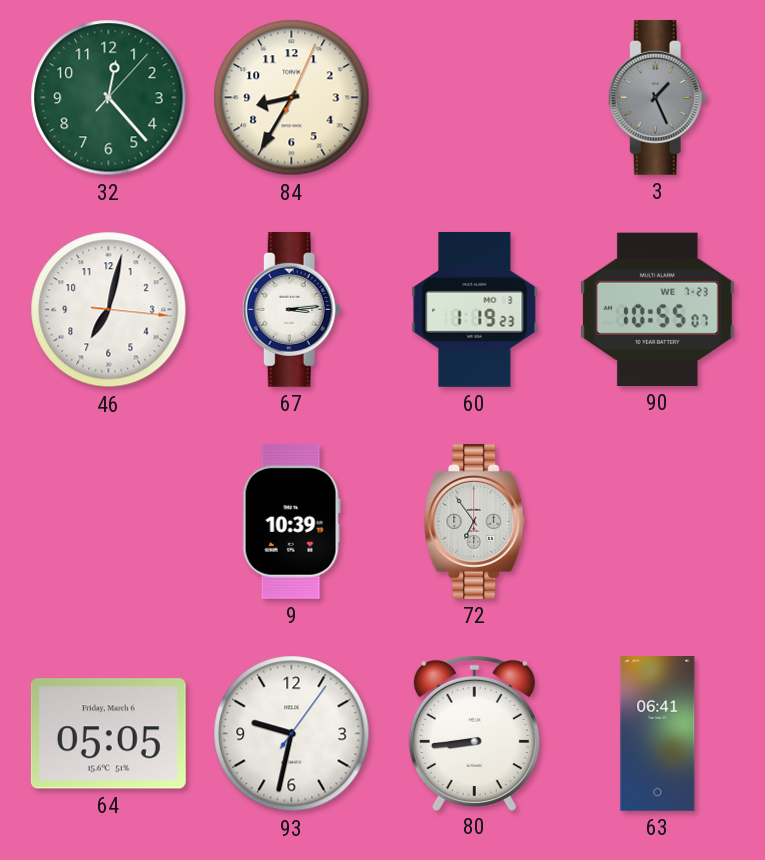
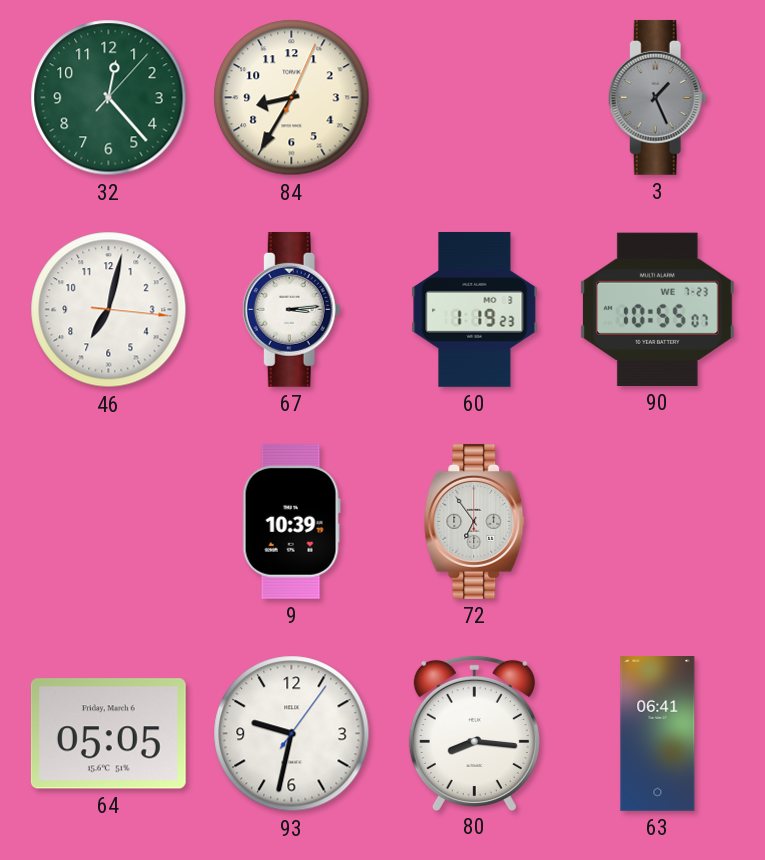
80: 8:44 -> 8:16 (474, 733)
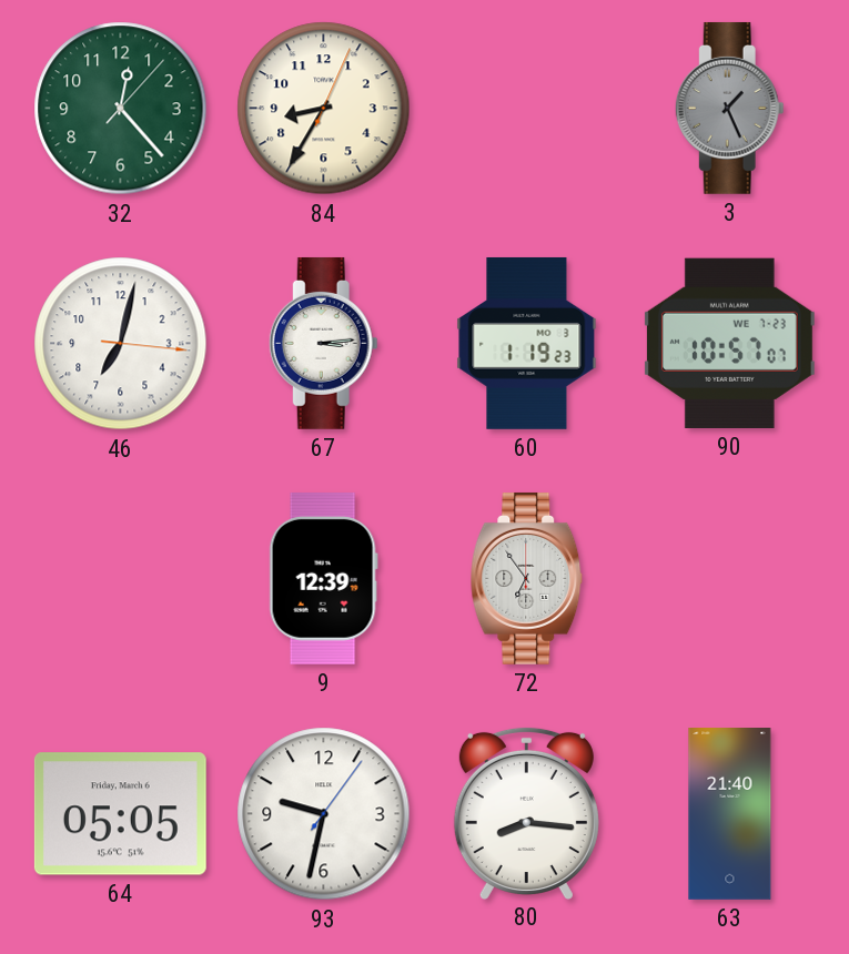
90: 10:55 -> 10:57 (729, 343)
9: 10:39 -> 12:39 (323, 578)
63: 06:41 -> 21:40 (730, 814)
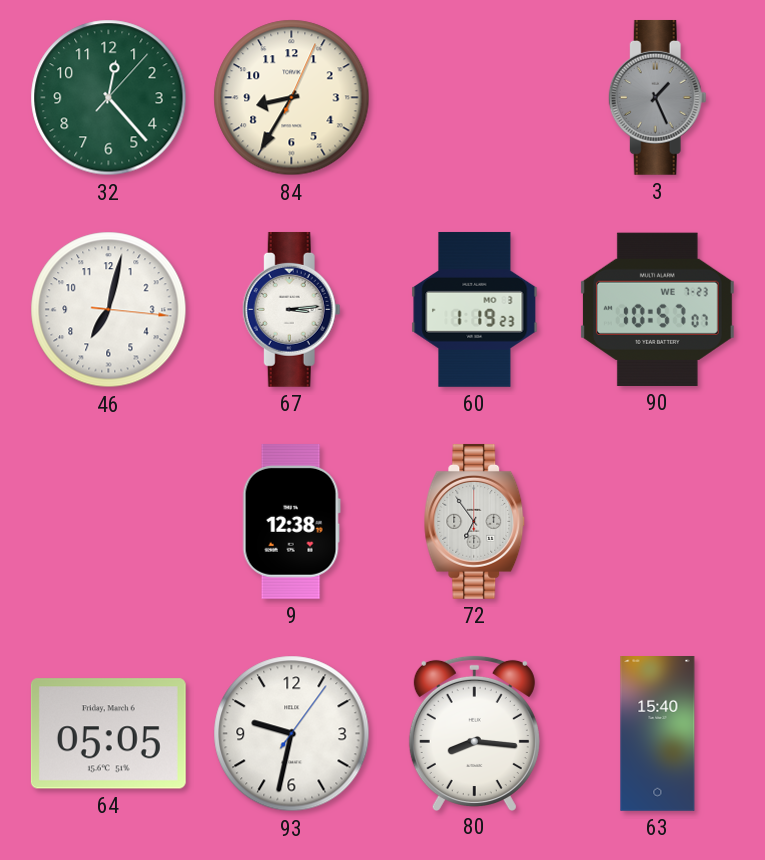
9: 12:39 -> 12:38 (291, 521)
63: 21:40 -> 15:40 (658, 734)
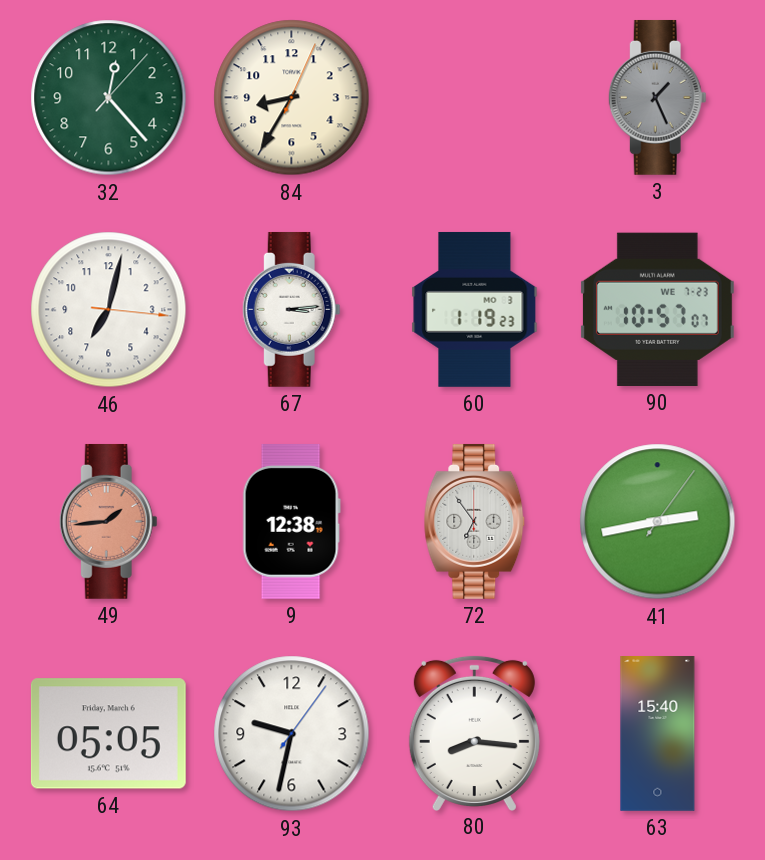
49: none -> 1:44 (108, 521)
41: none -> 2:43 (658, 522)
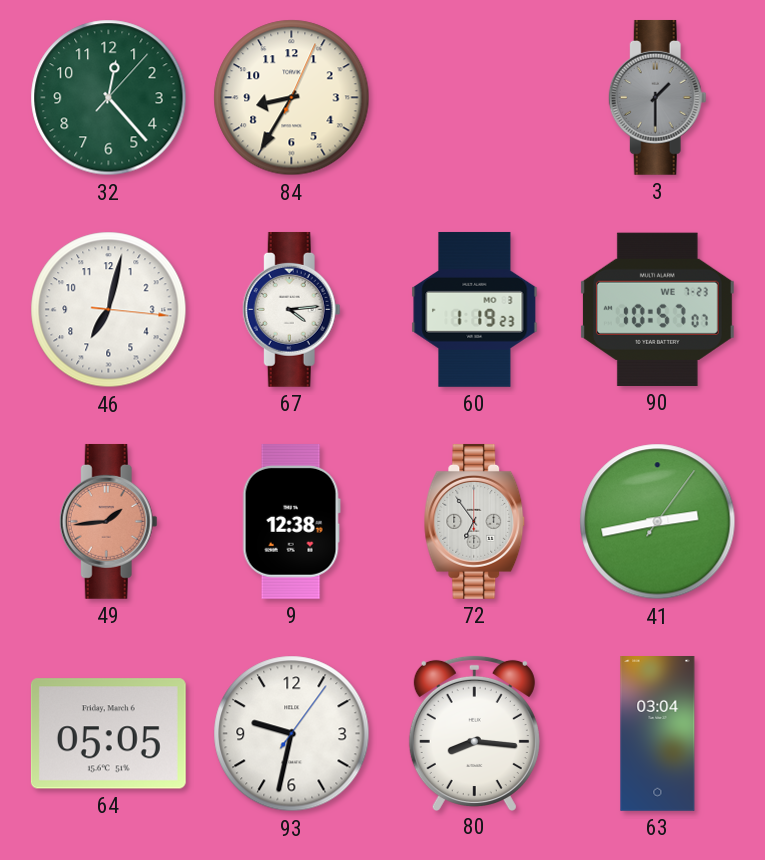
3: 1:26 -> 1:30 (657, 97)
67: 3:14 -> 4:14 (291, 309)
63: 15:40 -> 03:04 (658, 734)
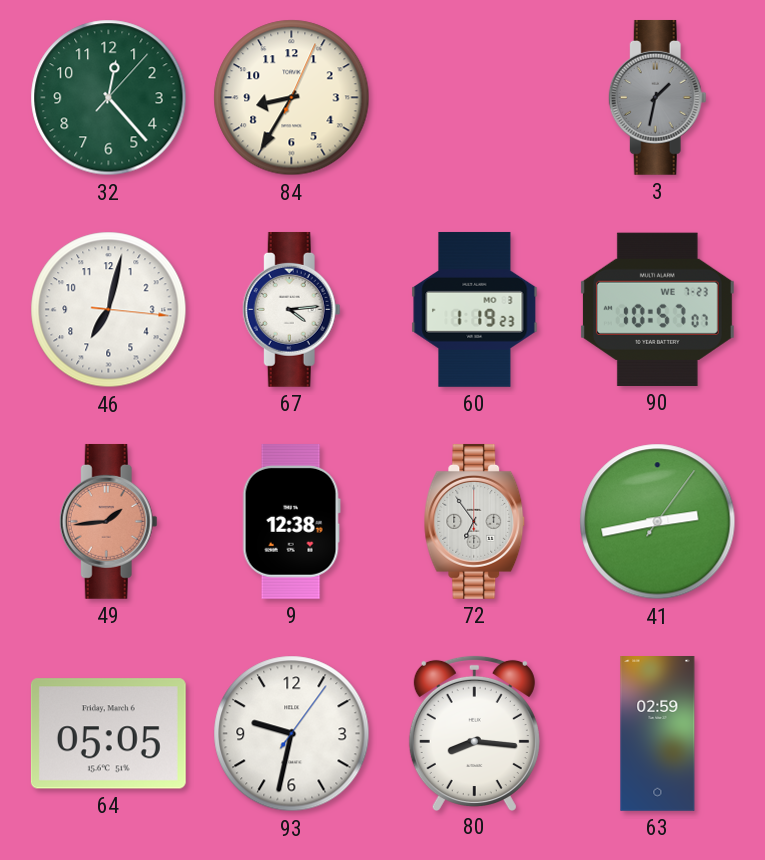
3: 1:30 -> 1:32 (657, 97)
63: 03:04 -> 02:59 (658, 734)
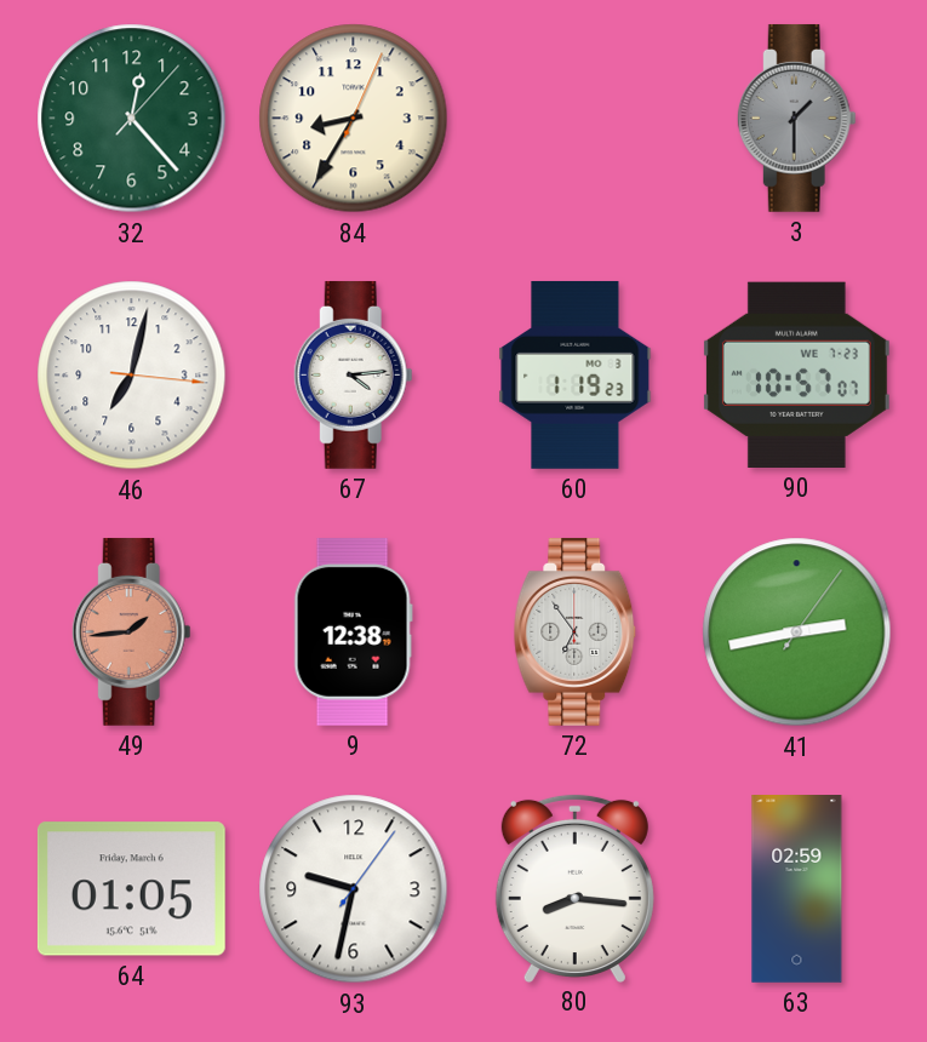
3: 1:32 -> 1:30 (796, 118)
64: 05:05 -> 01:05 (131, 889)
